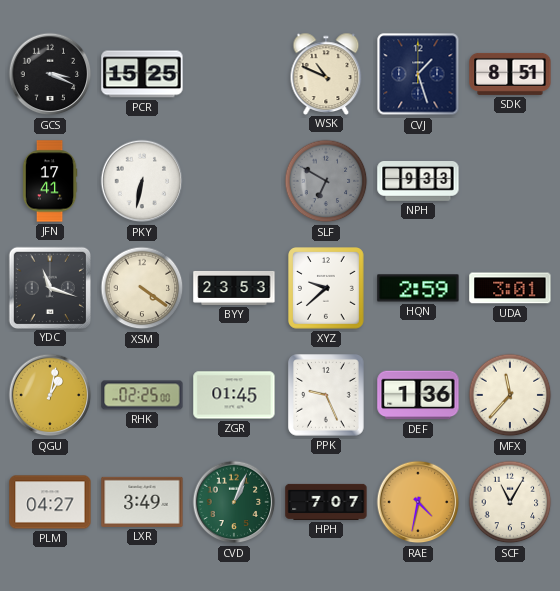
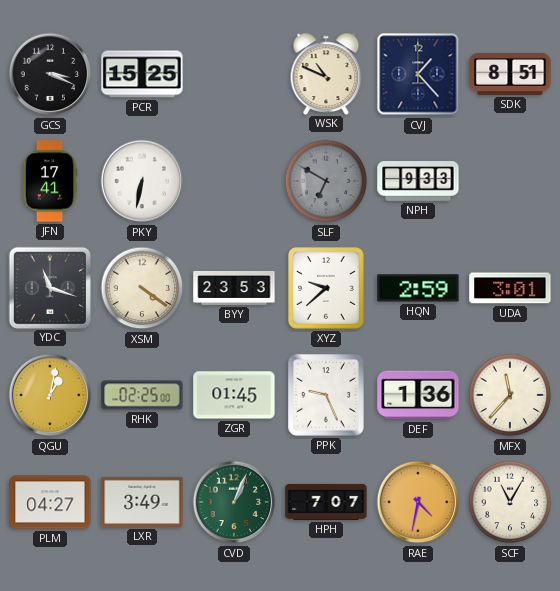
CVJ: 1:27 -> 1:23 (418, 74)
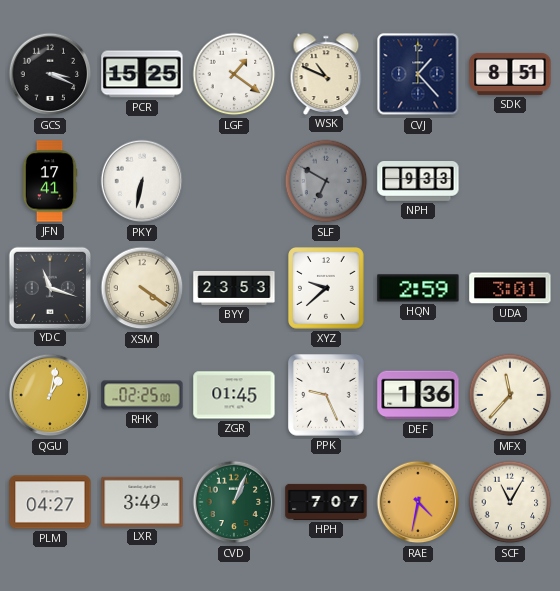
LGF: none -> 1:21 (234, 74)
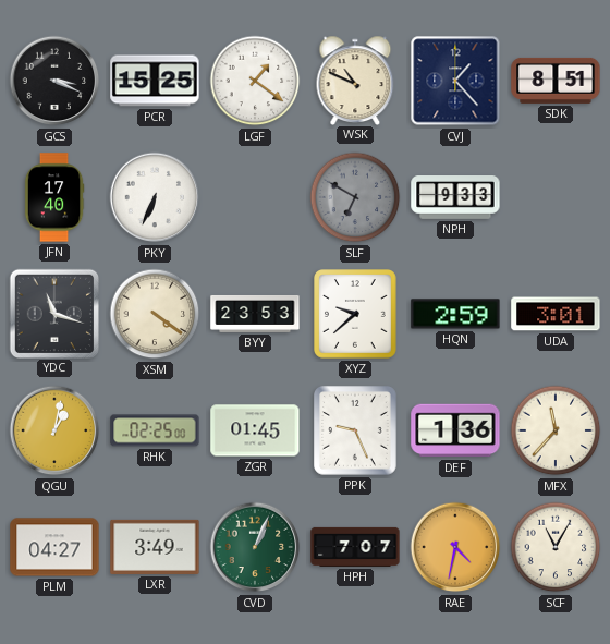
JFN: 17:41 -> 17:40 (54, 197)
PKY: 6:32 -> 6:34 (155, 197)
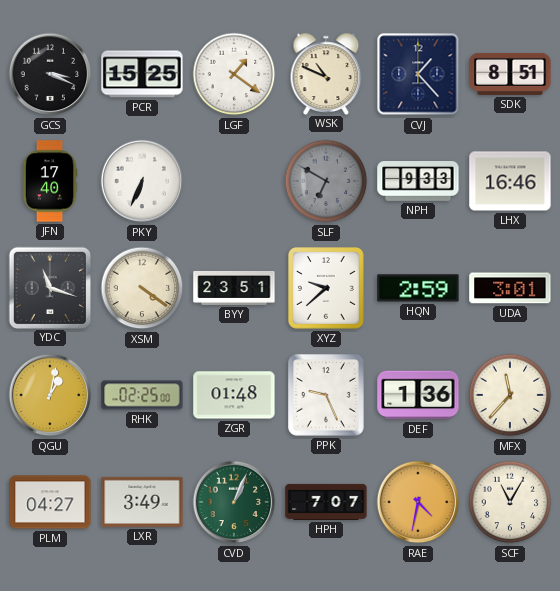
LHX: none -> 16:46 (510, 181)
BYY: 23:53 -> 23:51 (234, 288)
ZGR: 01:45 -> 01:48 (234, 395)
